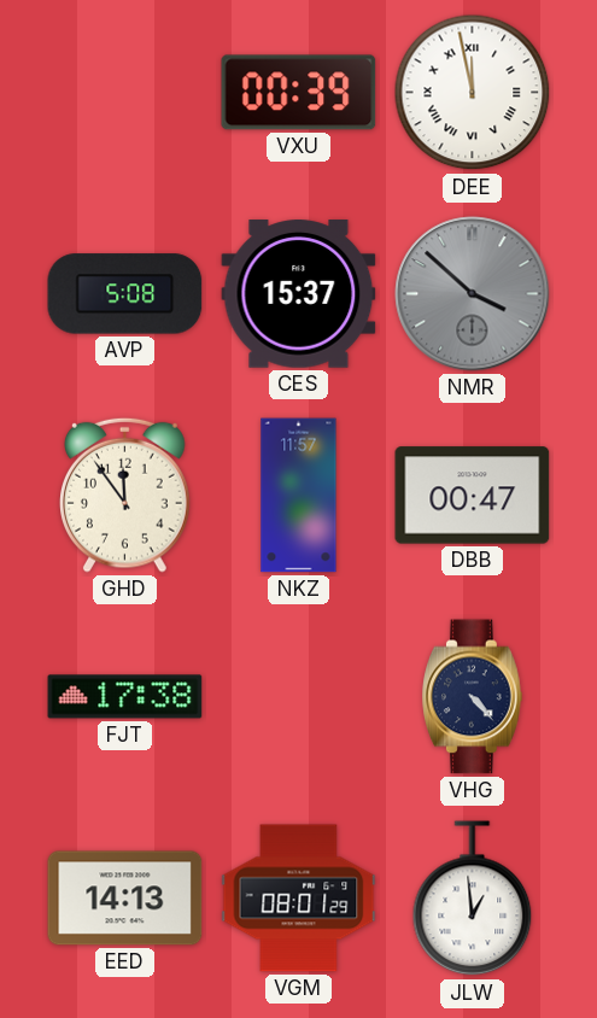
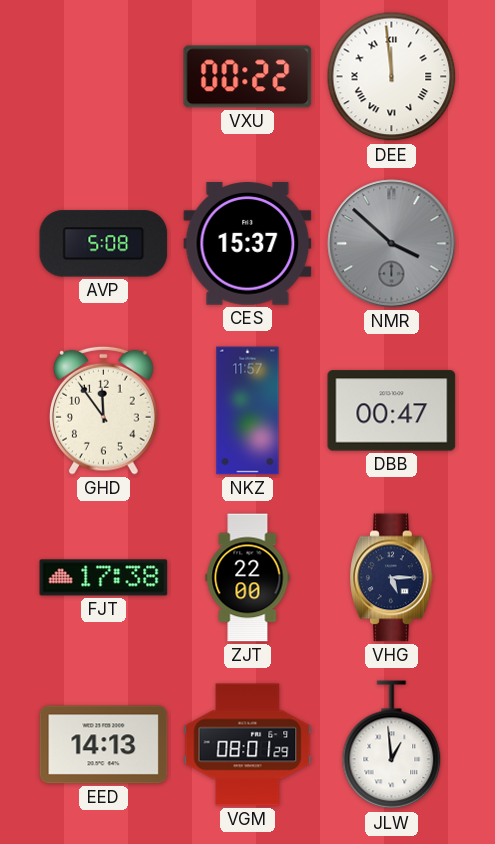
VXU: 00:39 -> 00:22 (248, 77)
DEE: 11:58 -> 11:59 (392, 77)
ZJT: none -> 22:00 (248, 578)
VHG: 4:23 -> 5:15 (392, 578)
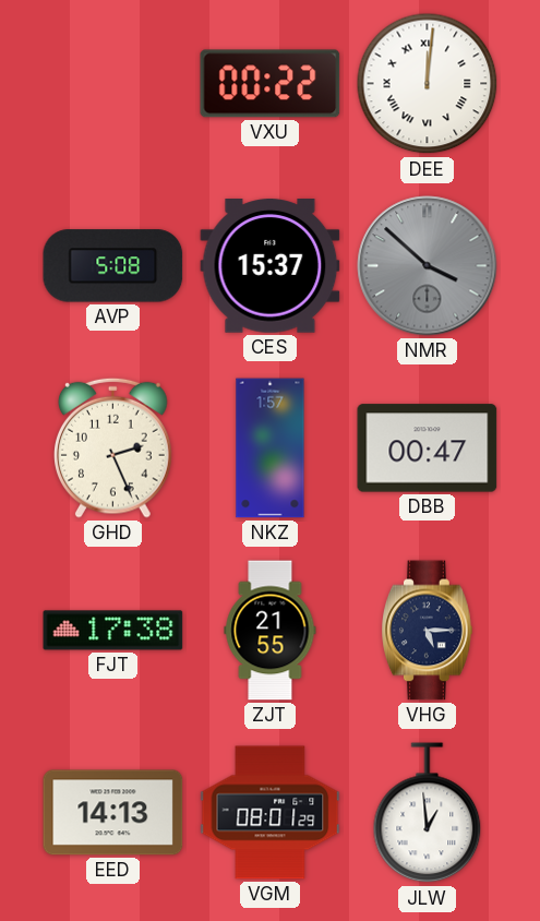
DEE: 11:59 -> 12:01 (428, 84)
GHD: 11:54 -> 2:26 (113, 447)
NKZ: 11:57 -> 1:57 (271, 448)
ZJT: 22:00 -> 21:55 (271, 631)
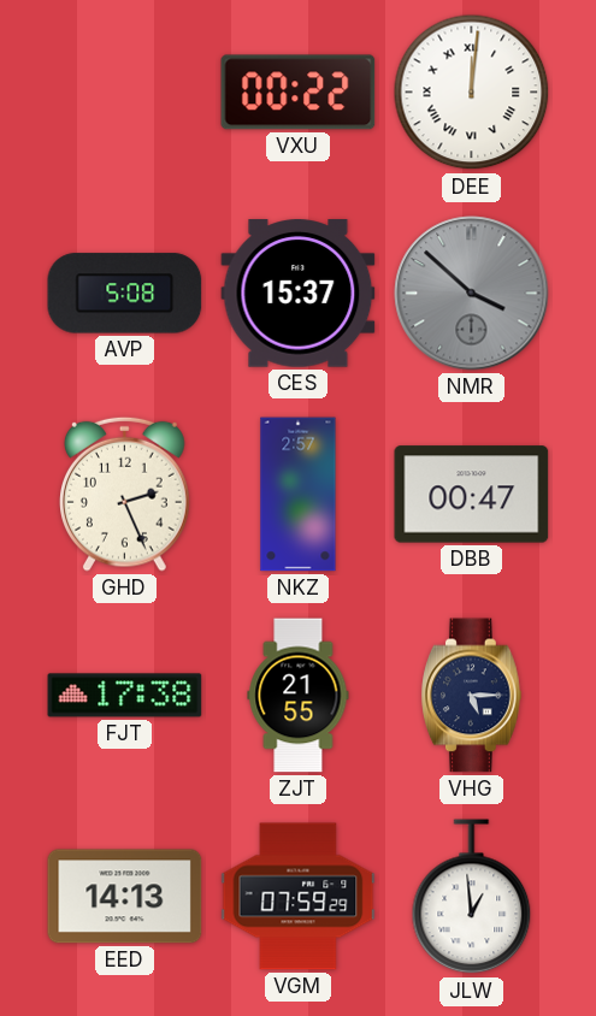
NKZ: 1:57 -> 2:57 (299, 495)
VGM: 08:01 -> 07:59 (299, 897)
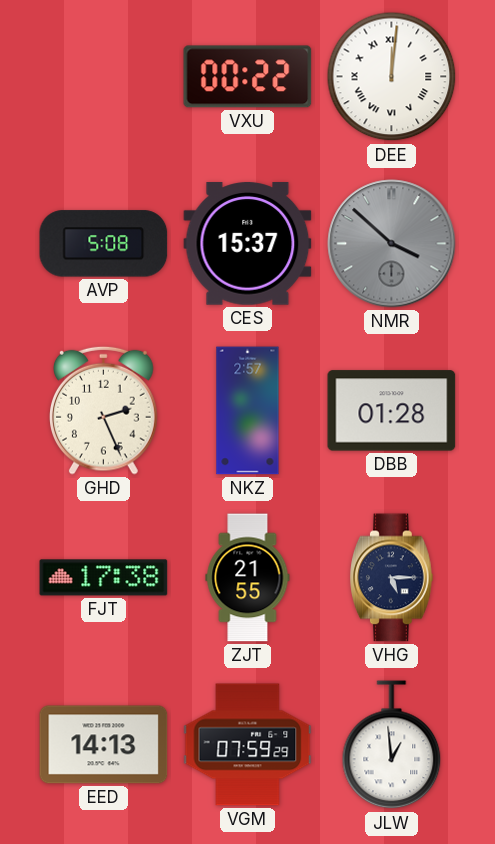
DBB: 00:47 -> 01:28 (392, 411)
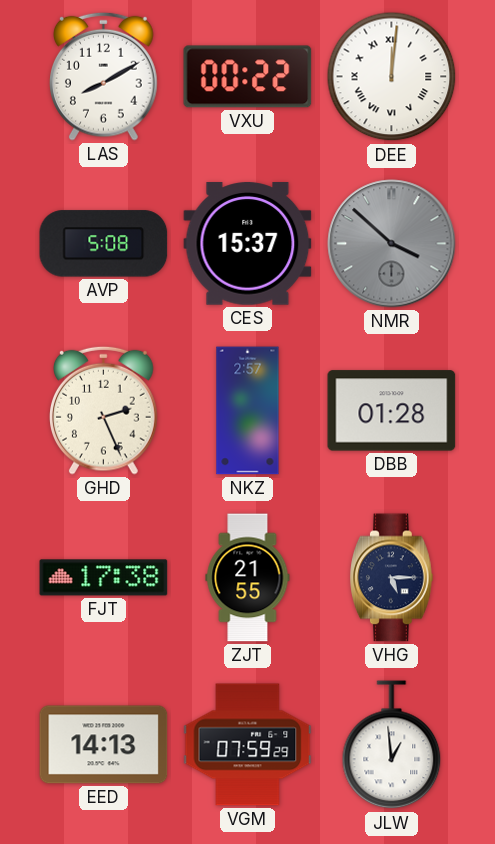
LAS: none -> 8:10 (104, 76)
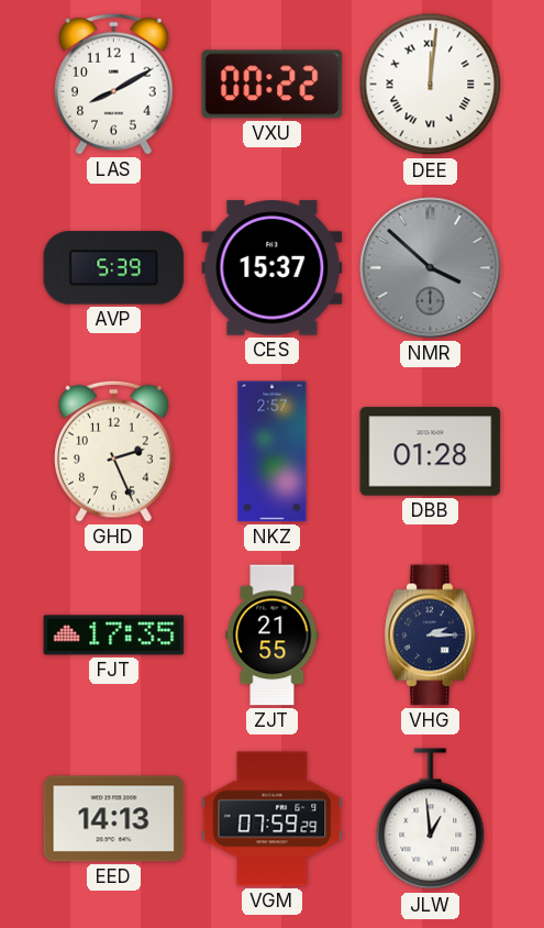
AVP: 5:08 -> 5:39 (114, 268)
FJT: 17:38 -> 17:35 (114, 636)
VHG: 5:15 -> 2:15 (431, 636)
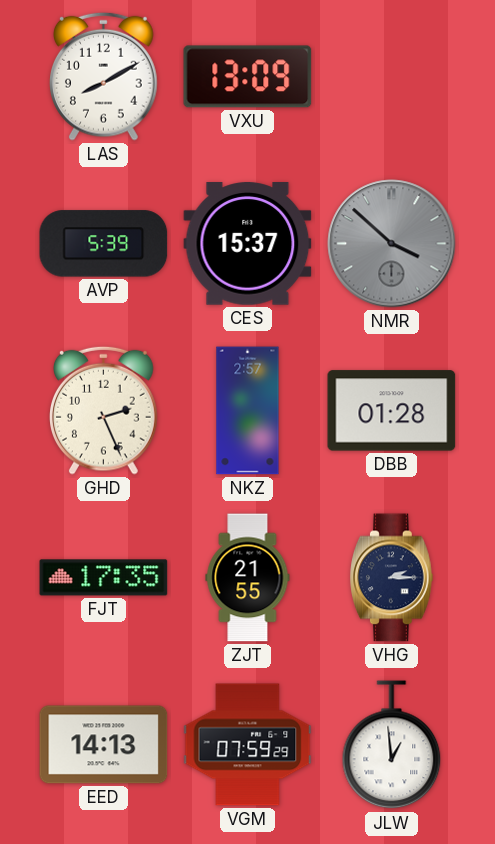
VXU: 00:22 -> 13:09 (248, 77)
DEE: 12:01 -> none (431, 85)
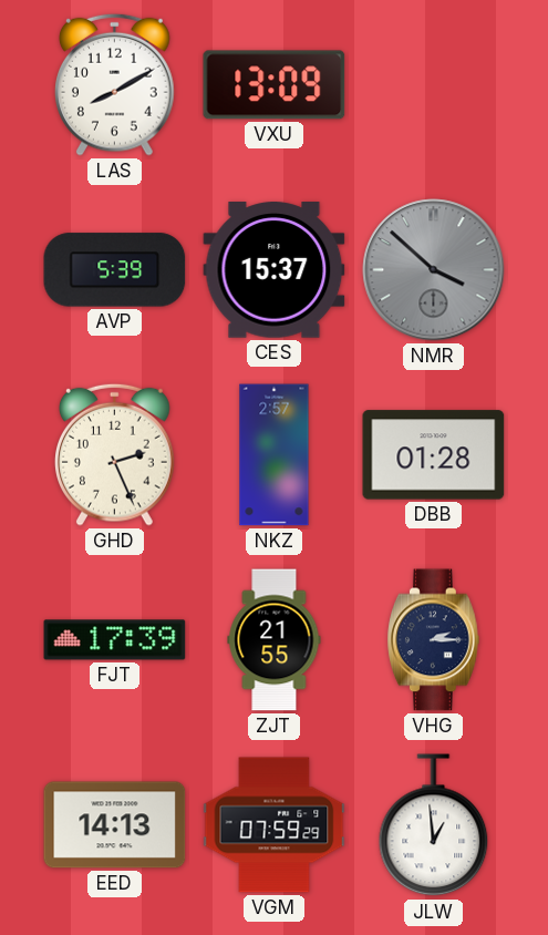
FJT: 17:35 -> 17:39 (115, 640)
